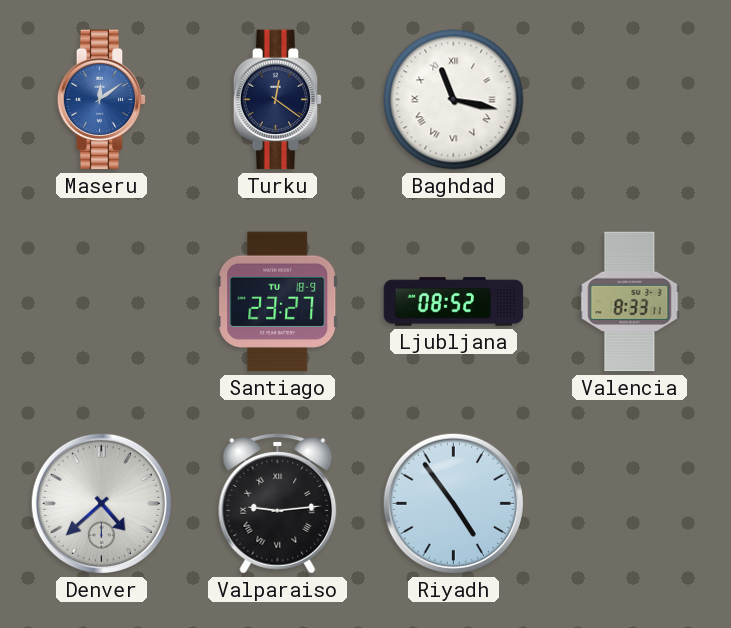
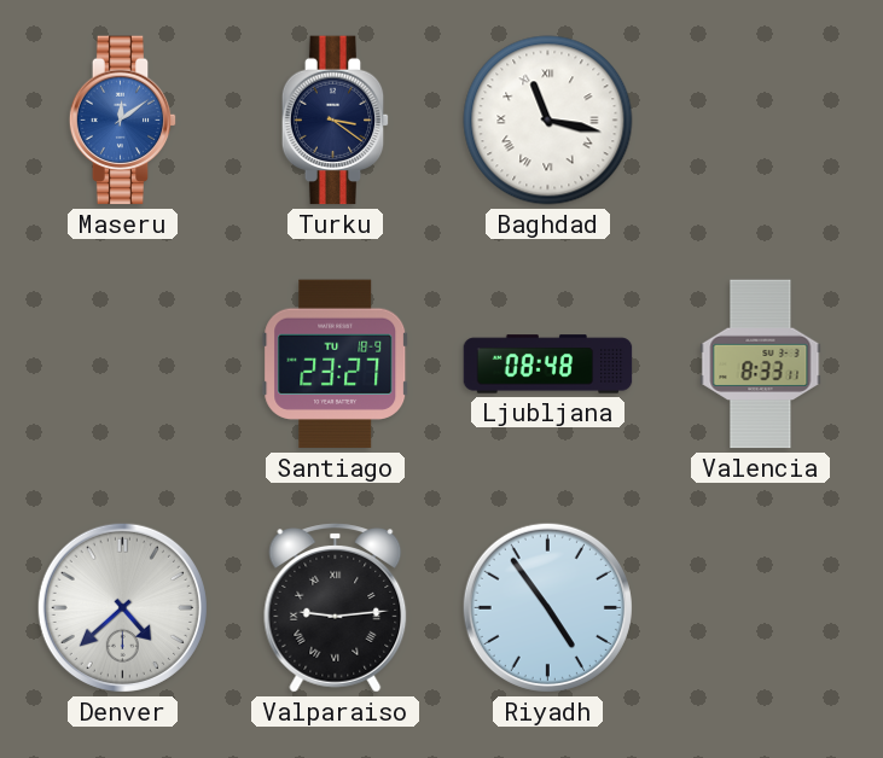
Turku: 12:21 -> 3:21 (336, 121)
Ljubljana: 08:52 -> 08:48 (548, 365)
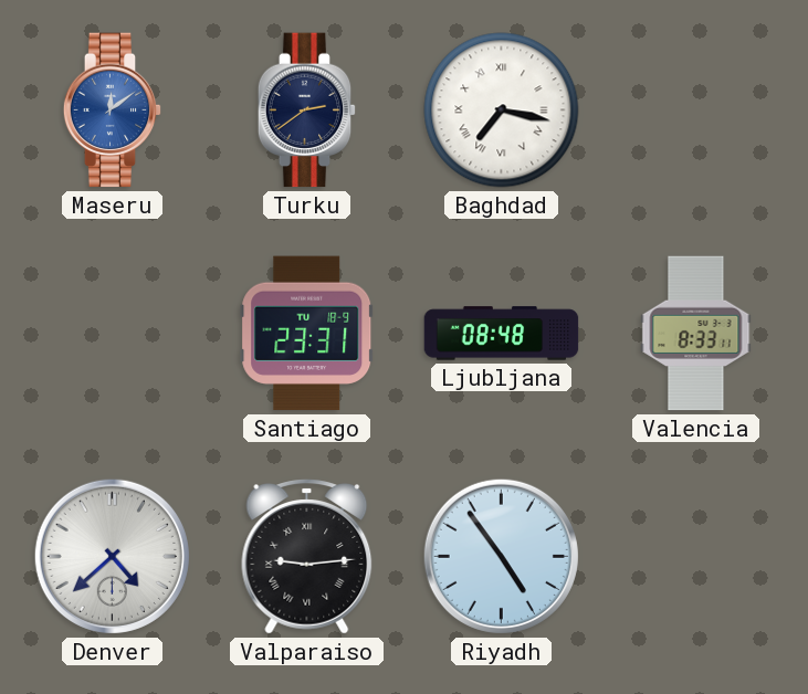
Turku: 3:21 -> 2:39 (307, 111)
Baghdad: 11:17 -> 7:17 (502, 111)
Santiago: 23:27 -> 23:31 (307, 334)
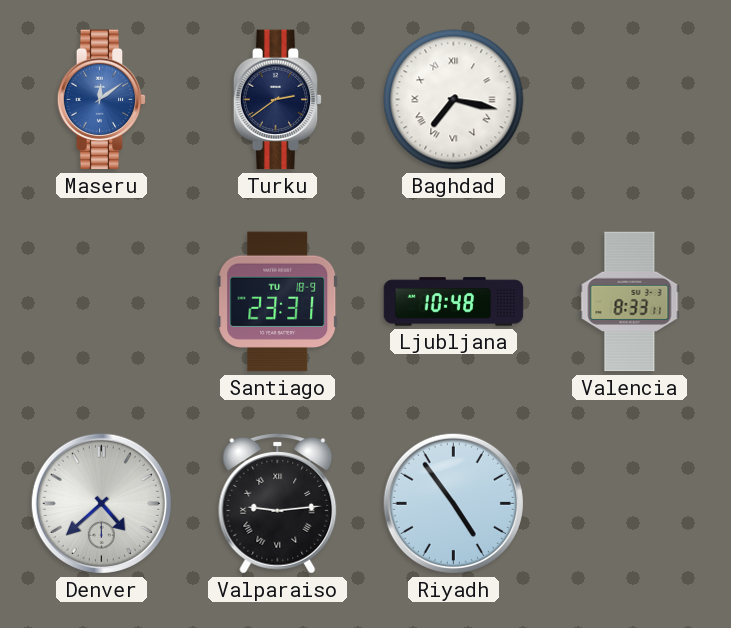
Ljubljana: 08:48 -> 10:48 (454, 302)
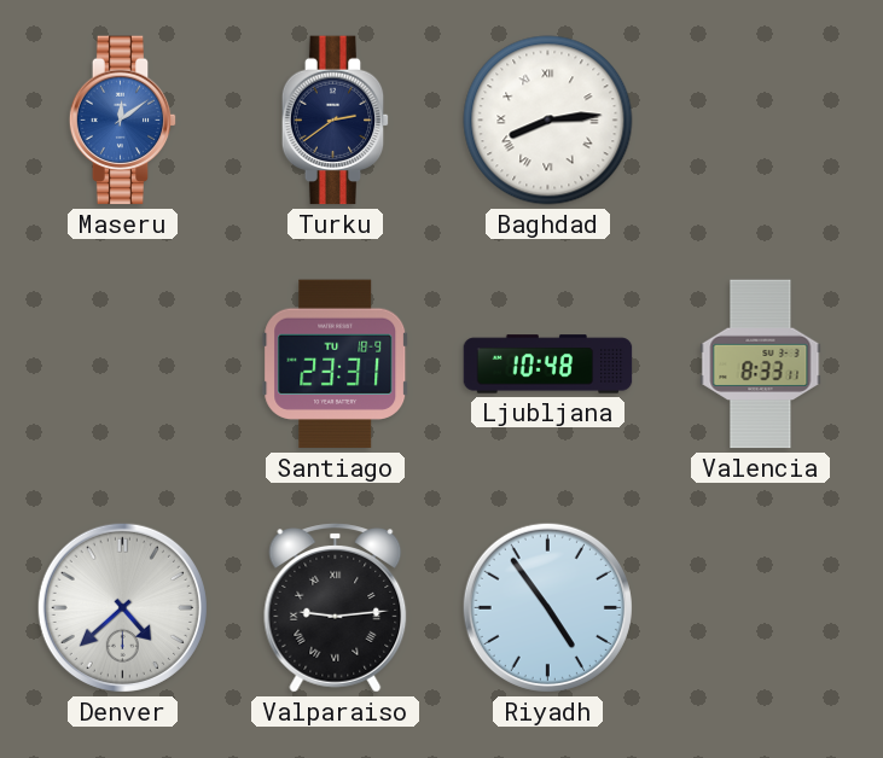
Baghdad: 7:17 -> 8:14 (548, 121)
